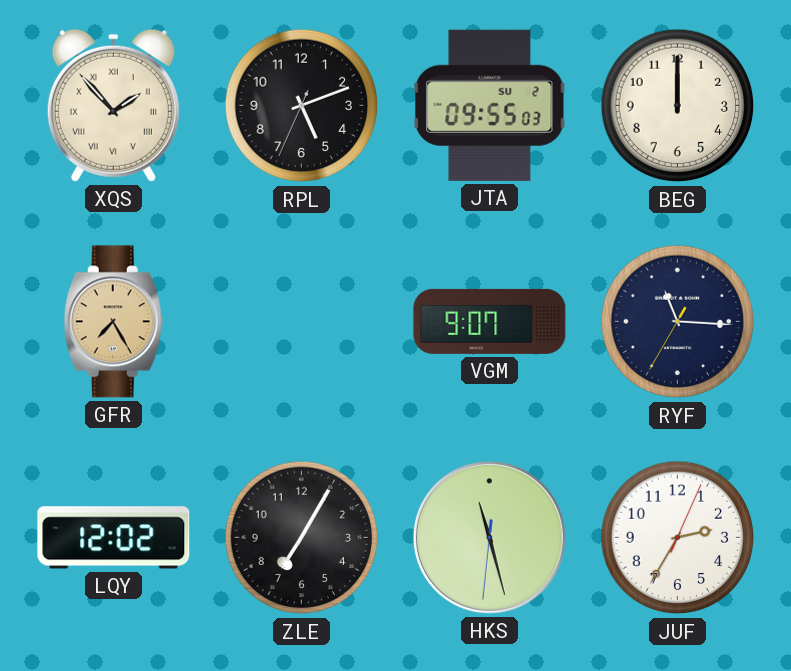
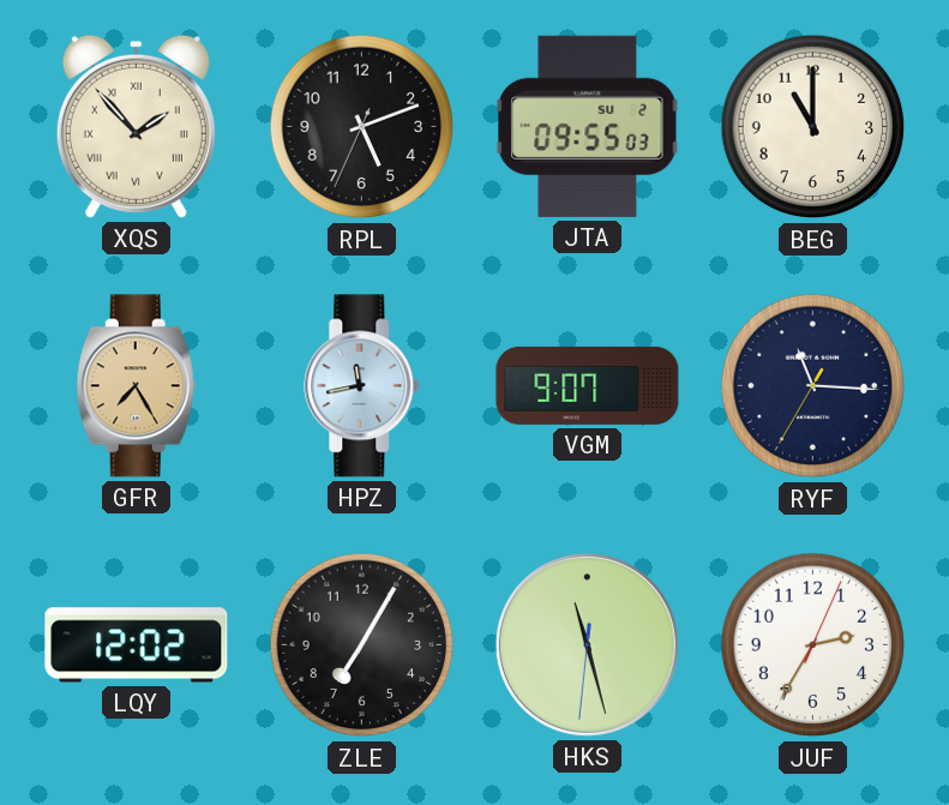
BEG: 12:00 -> 11:00 (813, 127)
HPZ: none -> 11:43 (362, 386)
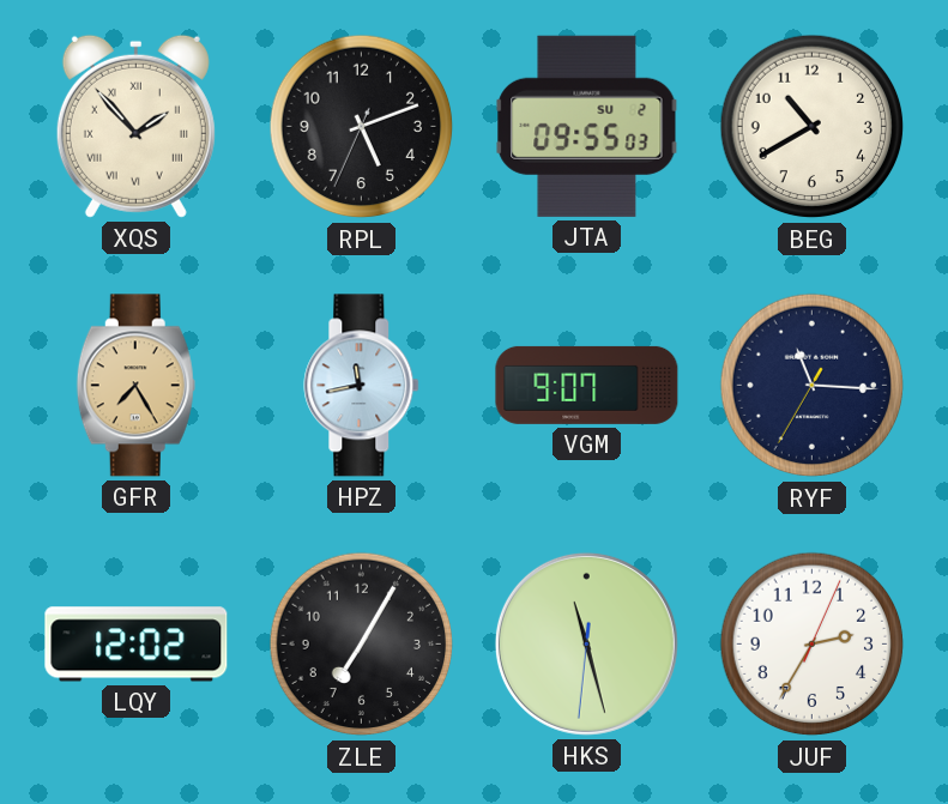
BEG: 11:00 -> 10:40 (813, 127)
